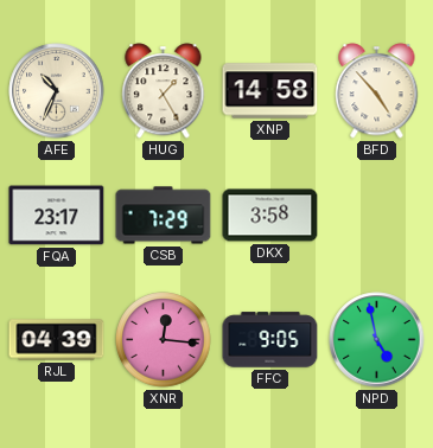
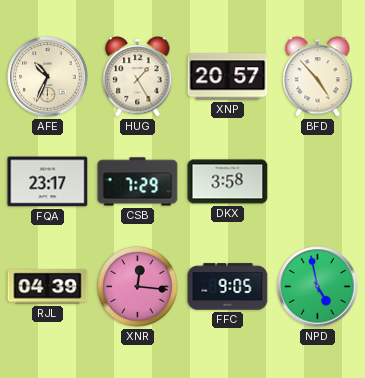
XNP: 14:58 -> 20:57 (228, 77)
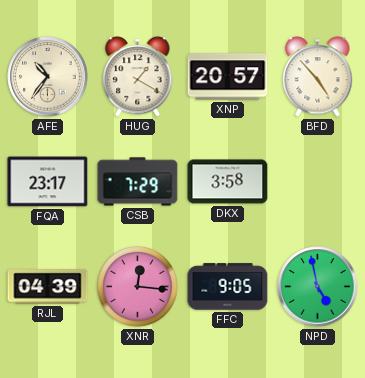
AFE: 10:34 -> 10:36 (48, 77)
HUG: 1:25 -> 1:20 (138, 77)
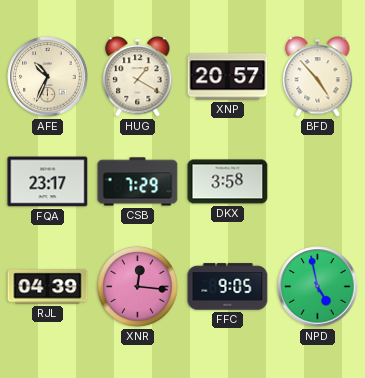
AFE: 10:36 -> 10:34 (48, 77)
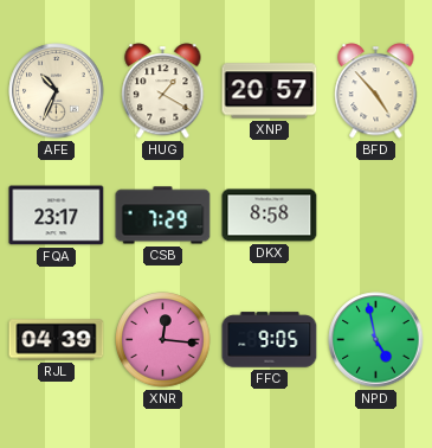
DKX: 3:58 -> 8:58 (270, 216)
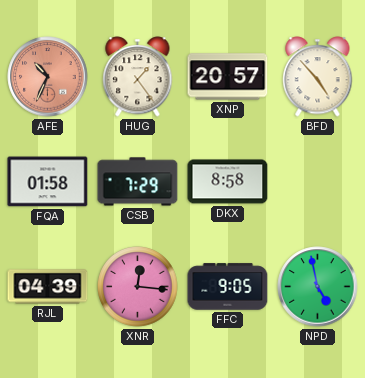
AFE dial: cream -> salmon (48, 77)
HUG: 1:20 -> 1:24 (138, 77)
FQA: 23:17 -> 01:58 (48, 182)
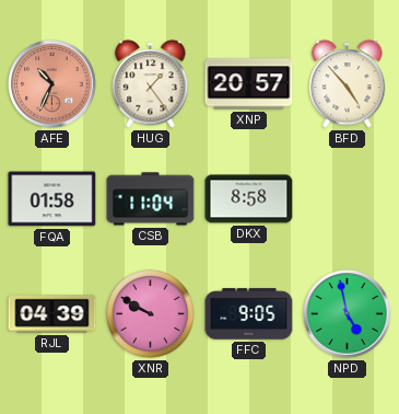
CSB: 7:29 -> 11:04 (151, 199)
XNR: 12:16 -> 9:50 (151, 314)
